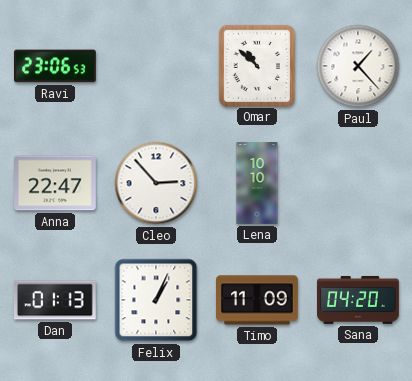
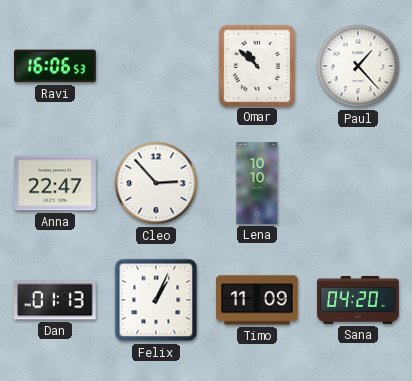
Ravi: 23:06 -> 16:06 (56, 66)
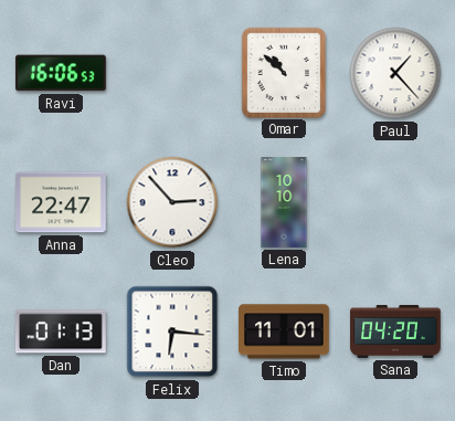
Felix: 1:04 -> 6:16 (172, 331)
Timo: 11:09 -> 11:01 (285, 331)
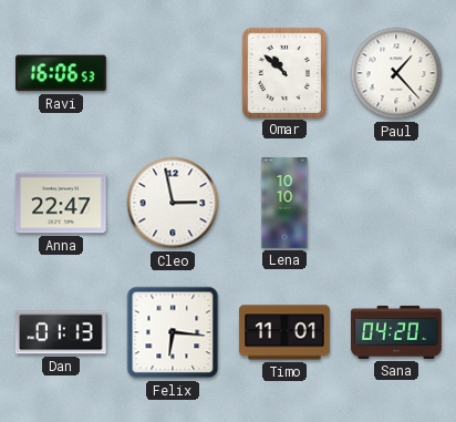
Cleo: 2:53 -> 2:58 (173, 203)
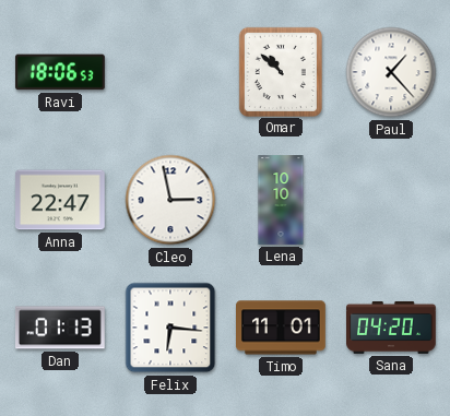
Ravi: 16:06 -> 18:06 (61, 72)
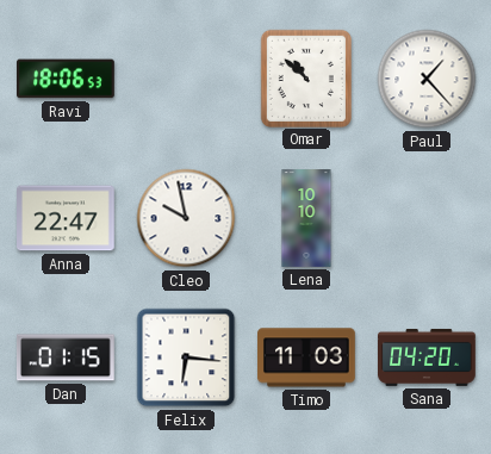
Cleo: 2:58 -> 9:58 (186, 218)
Dan: 01:13 -> 01:15 (66, 357)
Timo: 11:01 -> 11:03 (307, 357)
